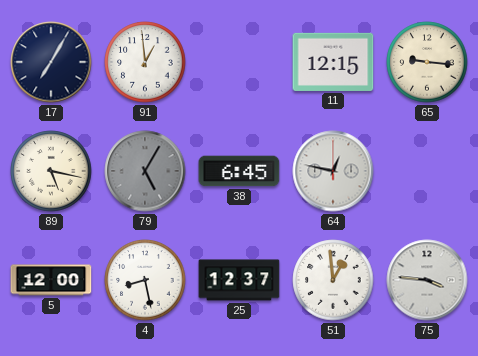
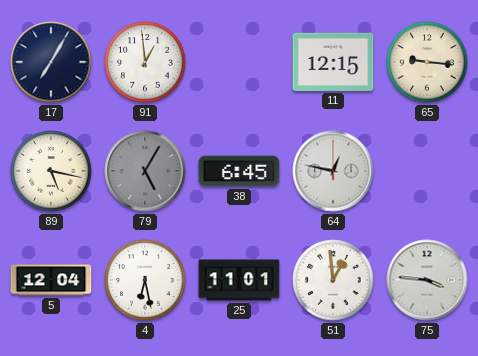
5: 12:00 -> 12:04 (51, 280)
4: 8:28 -> 6:28 (145, 280)
25: 12:37 -> 11:01 (239, 280)
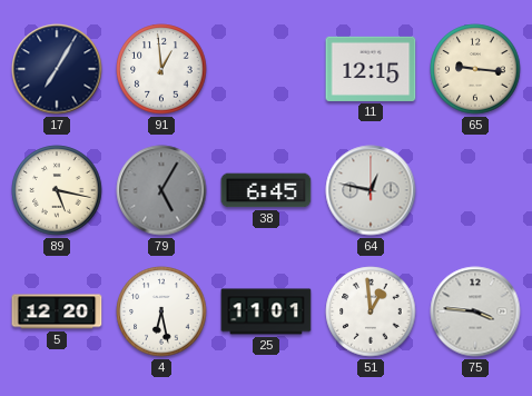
5: 12:04 -> 12:20 (57, 311)
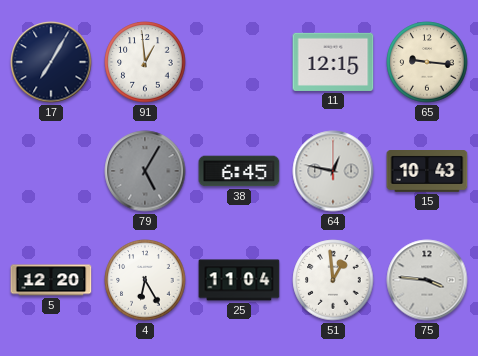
89: 5:17 -> none (57, 190)
15: none -> 10:43 (427, 172)
4: 6:28 -> 6:25 (145, 280)
25: 11:01 -> 11:04 (239, 280)
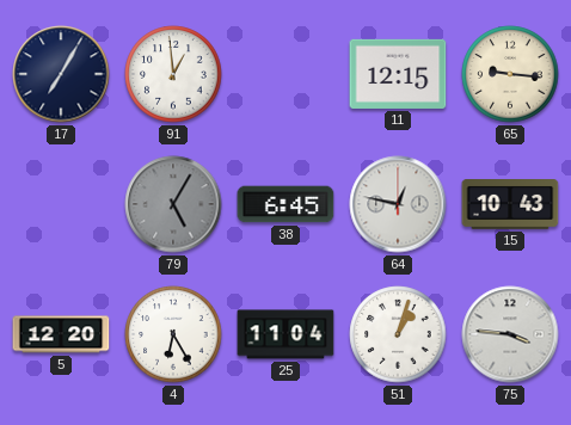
51: 12:59 -> 1:03 (398, 334)
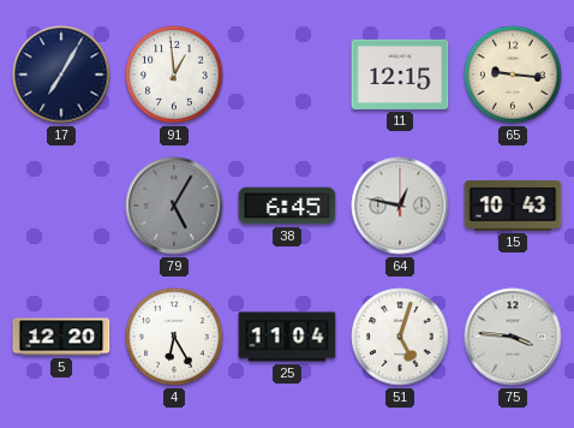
51: 1:03 -> 5:03 (400, 337)
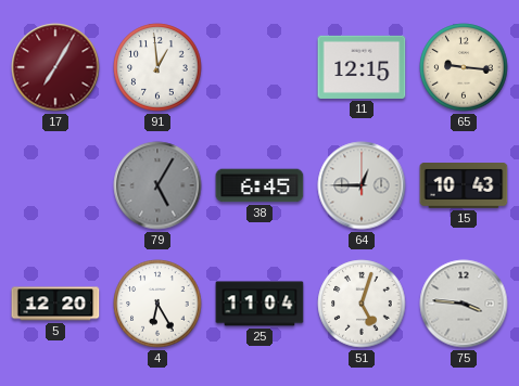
17 dial: navy -> burgundy (55, 67)
64: 12:47 -> 12:45 (362, 185)
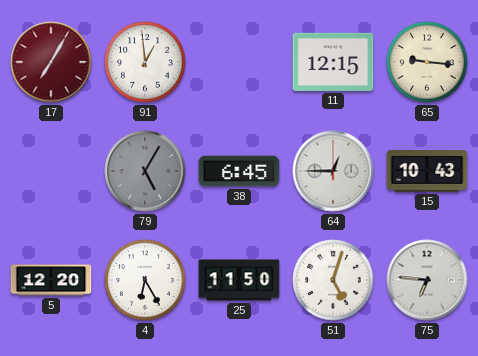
25: 11:04 -> 11:50 (239, 280)
75: 3:46 -> 6:46 (427, 280)
